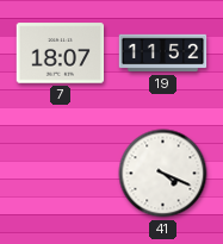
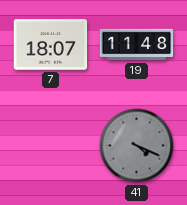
19: 11:52 -> 11:48 (137, 45)
41 dial: white -> grey (137, 146)
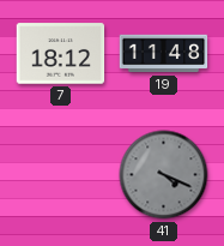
7: 18:07 -> 18:12 (61, 54)
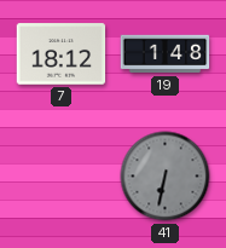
19: 11:48 -> 1:48 (166, 54)
41: 4:19 -> 6:32 (166, 177)
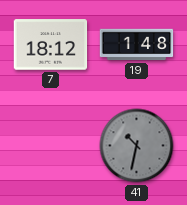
41: 6:32 -> 10:32 (137, 146)
